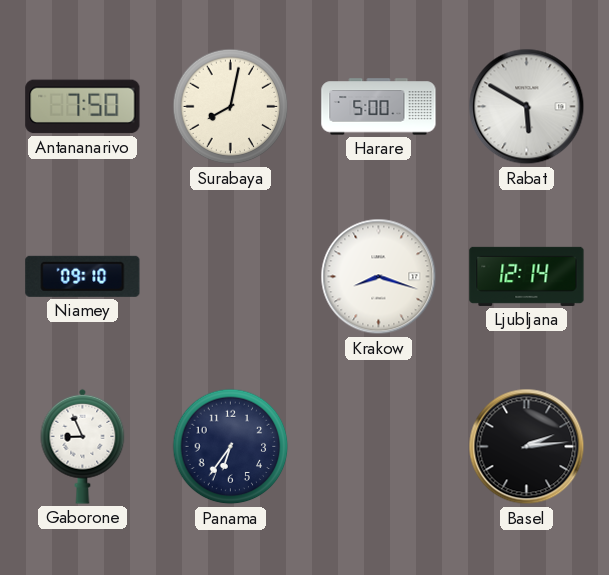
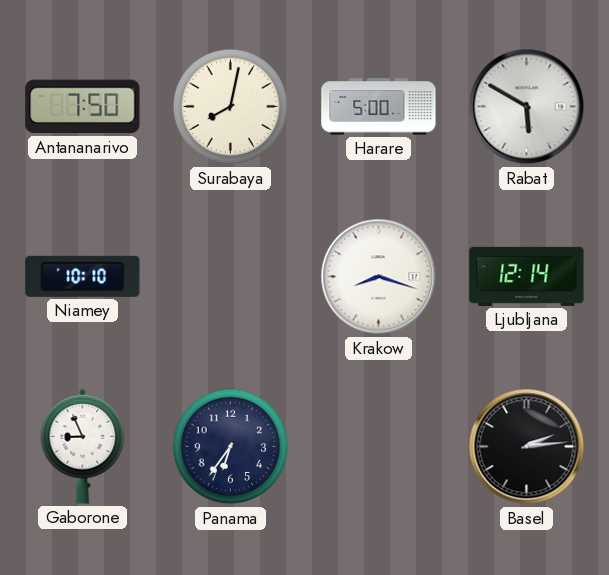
Niamey: 09:10 -> 10:10 (83, 276)
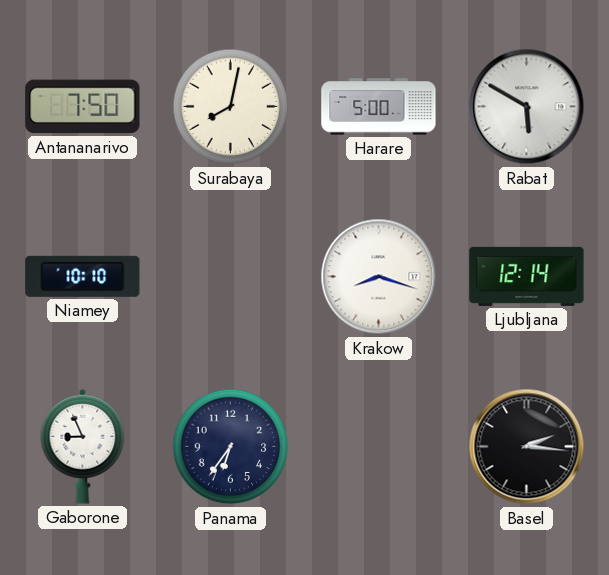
Basel: 2:14 -> 2:16 (527, 447)
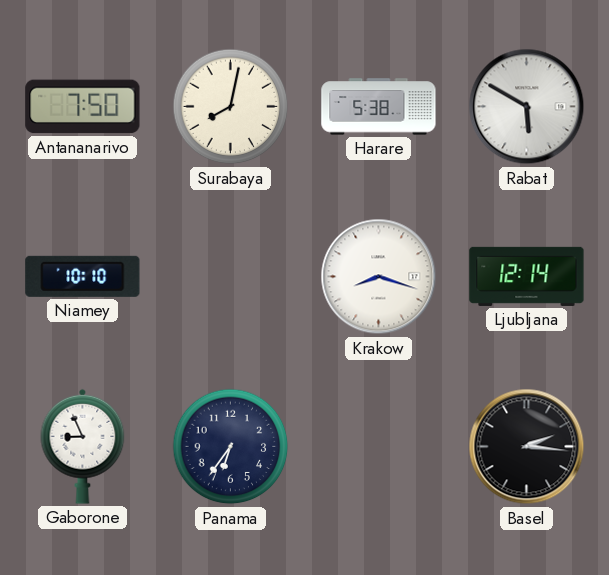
Harare: 5:00 -> 5:38 (379, 107)
